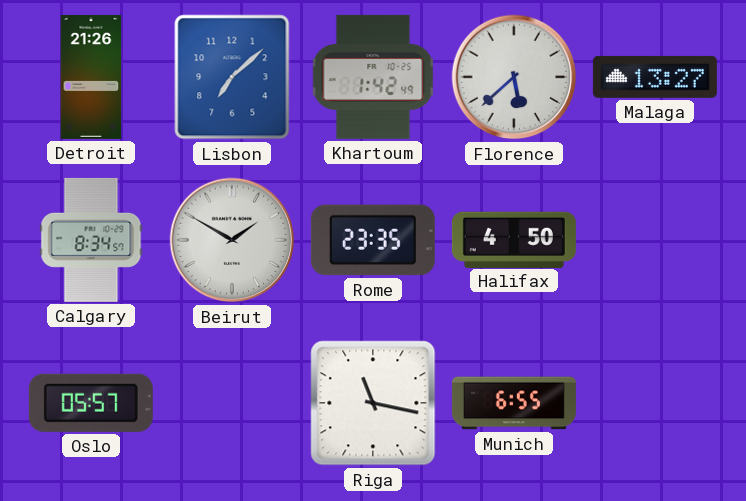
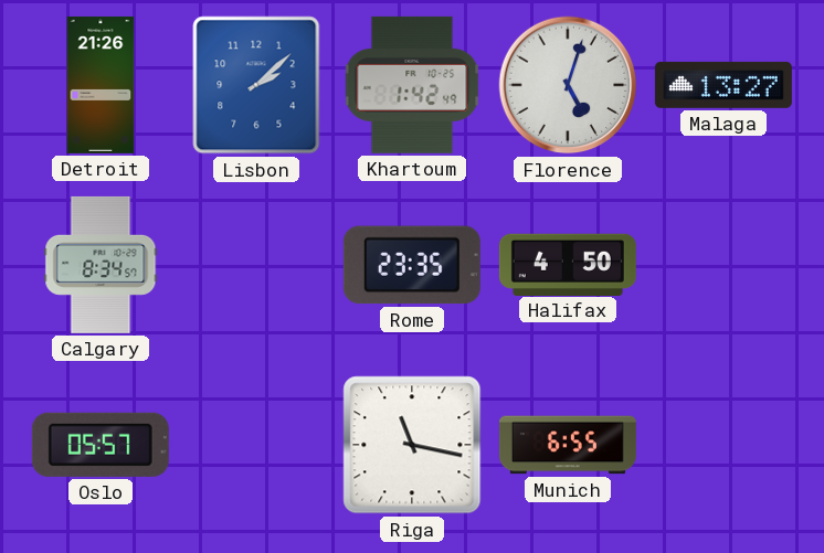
Lisbon: 7:08 -> 2:08 (256, 85)
Florence: 5:38 -> 5:03 (568, 85)
Beirut: 1:50 -> none (232, 240)
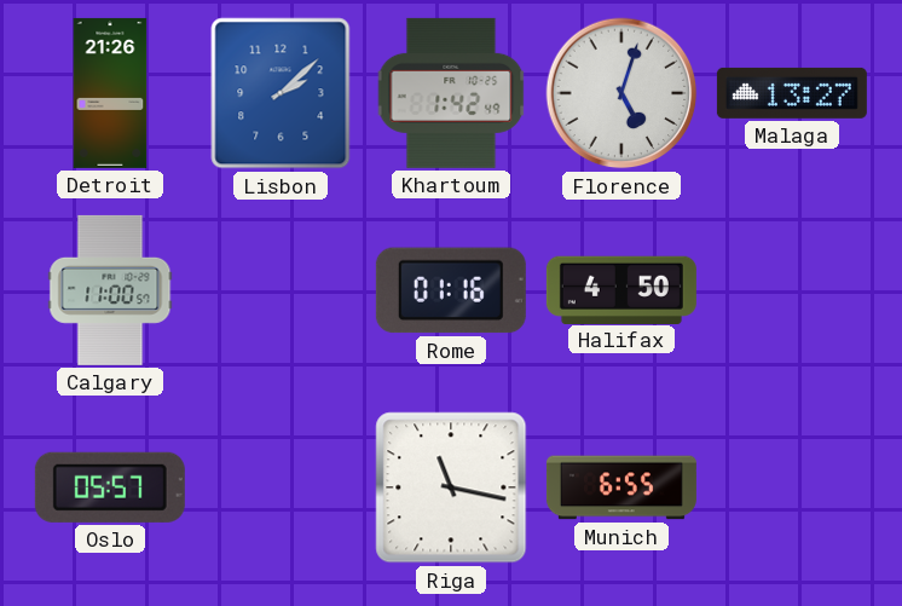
Calgary: 8:34 -> 11:00 (110, 290)
Rome: 23:35 -> 01:16 (451, 290)
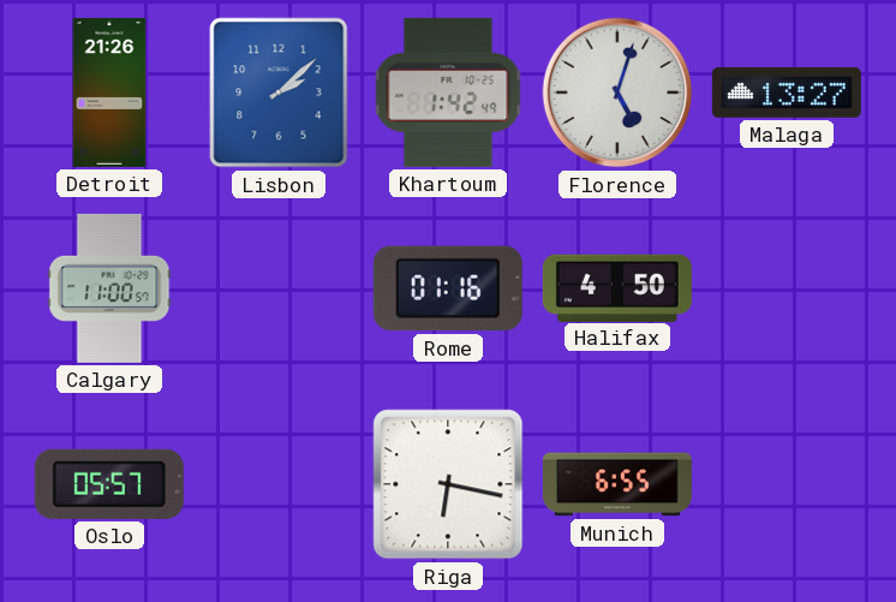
Riga: 11:17 -> 6:17 (448, 484)
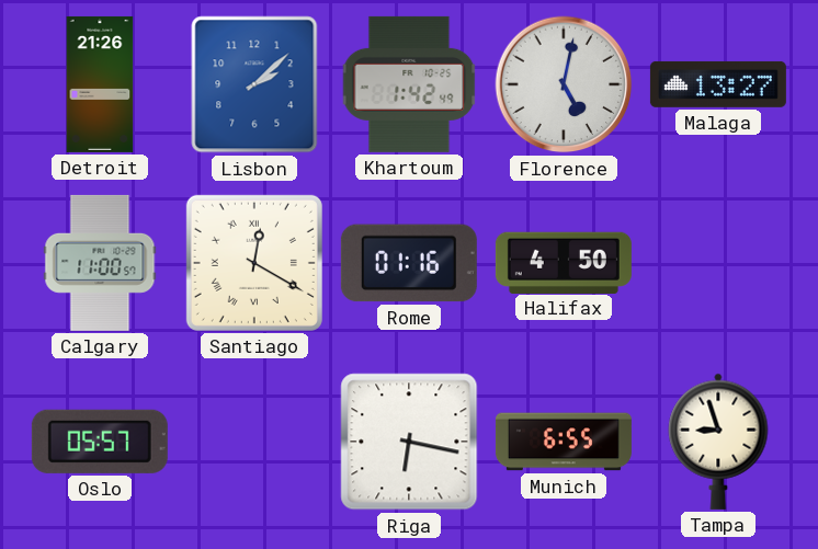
Florence: 5:03 -> 5:02 (564, 84)
Santiago: none -> 12:20 (254, 263)
Tampa: none -> 8:57 (718, 442)
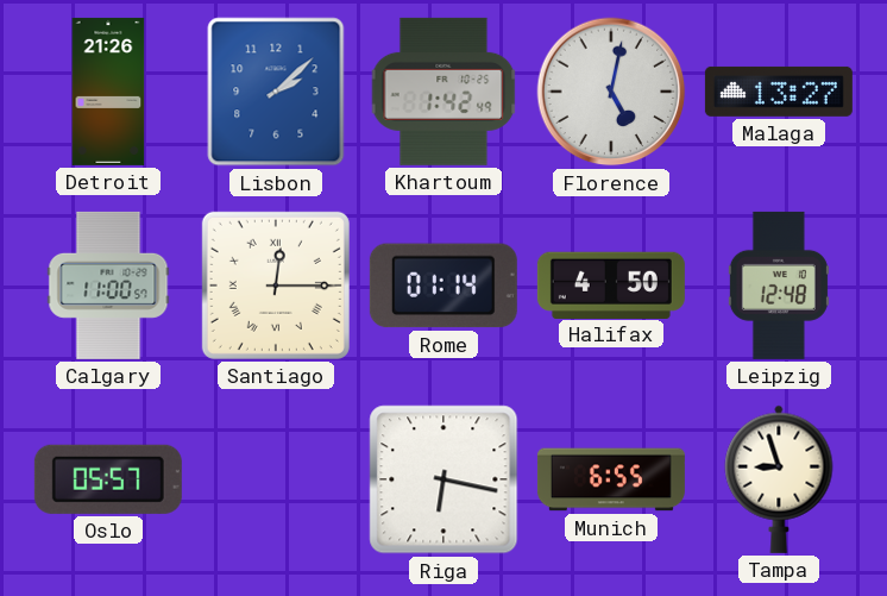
Santiago: 12:20 -> 12:15 (276, 286)
Rome: 01:16 -> 01:14 (443, 286)
Leipzig: none -> 12:48 (779, 286)
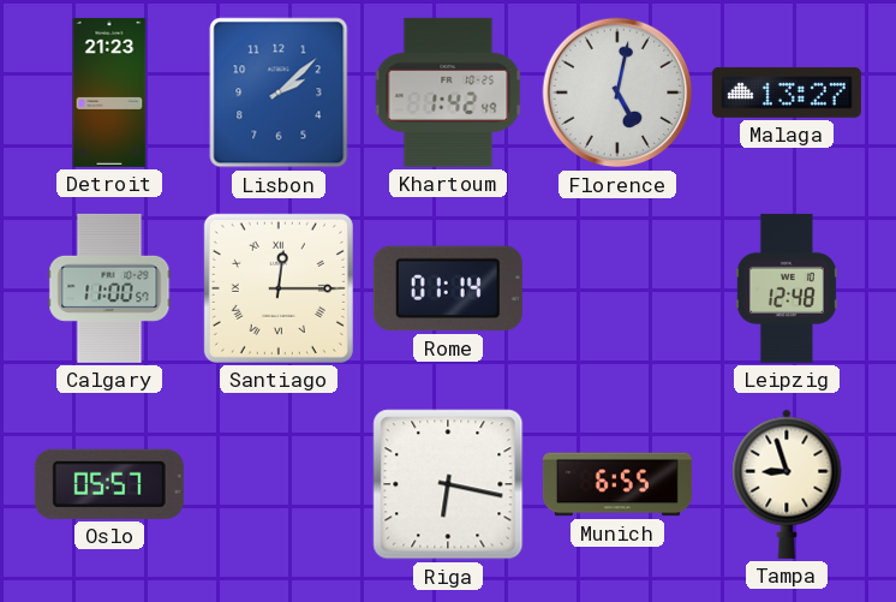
Detroit: 21:26 -> 21:23 (109, 93)
Halifax: 4:50 -> none (611, 284)
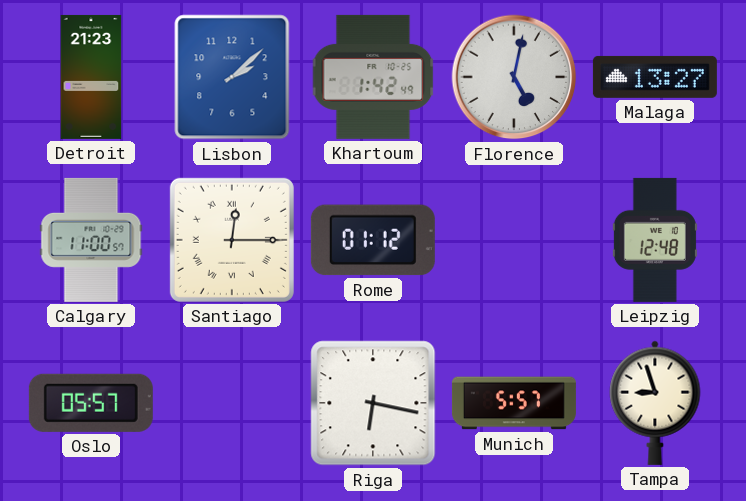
Rome: 01:14 -> 01:12 (373, 240)
Munich: 6:55 -> 5:57 (514, 403)
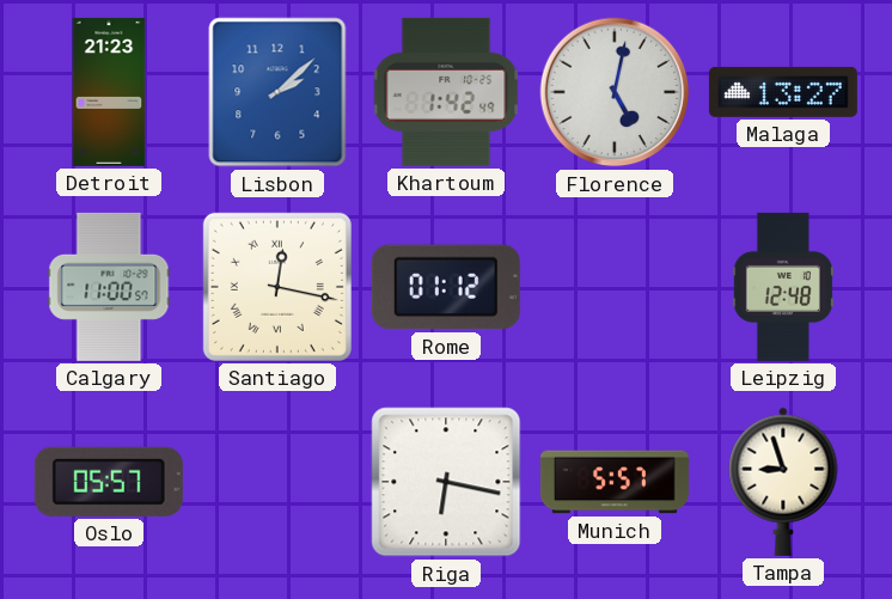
Santiago: 12:15 -> 12:17 (277, 287)
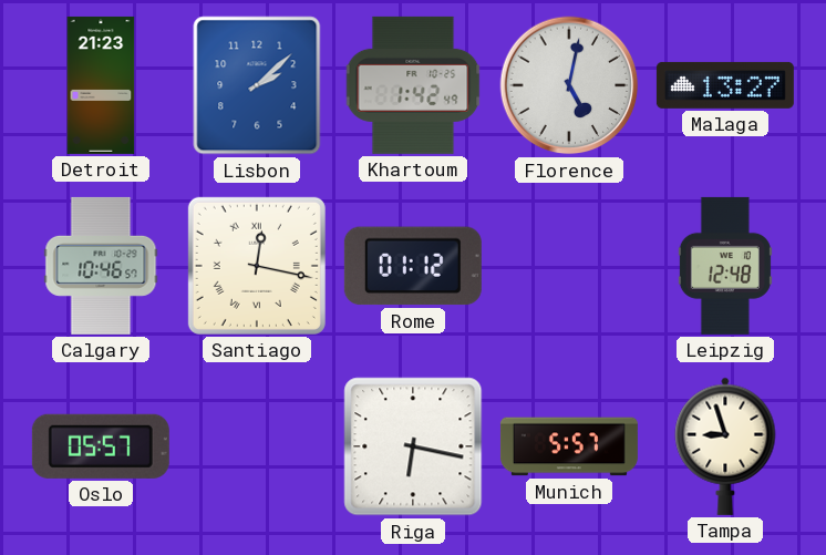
Calgary: 11:00 -> 10:46 (101, 266)
